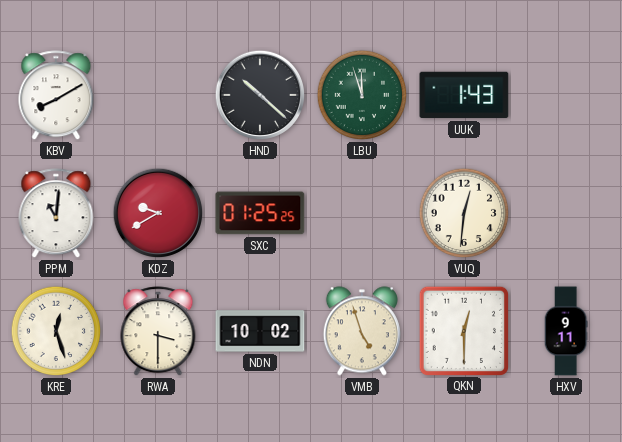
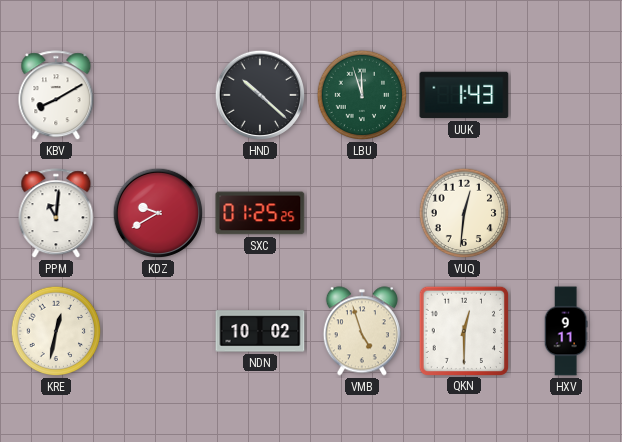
KRE: 12:27 -> 12:32 (56, 331)
RWA: 3:30 -> none (158, 332)
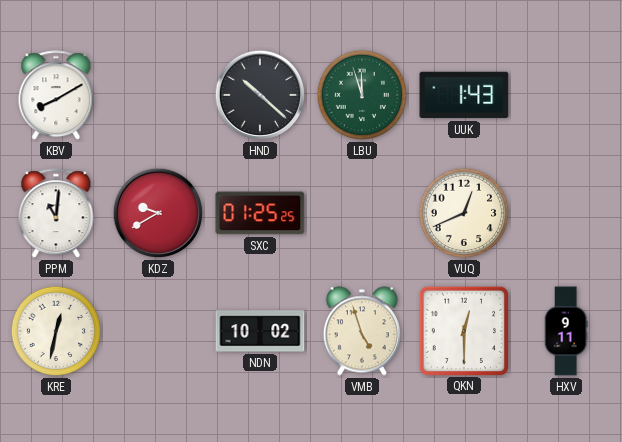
VUQ: 12:31 -> 12:41 (464, 213)
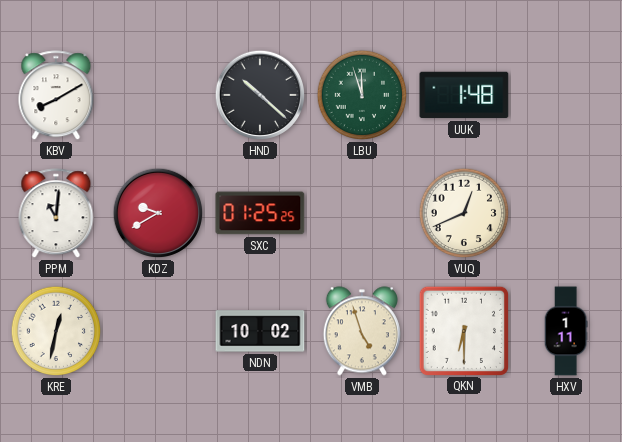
UUK: 1:43 -> 1:48 (464, 95)
QKN: 12:30 -> 6:30 (463, 330)
HXV: 9:11 -> 1:11 (566, 331)
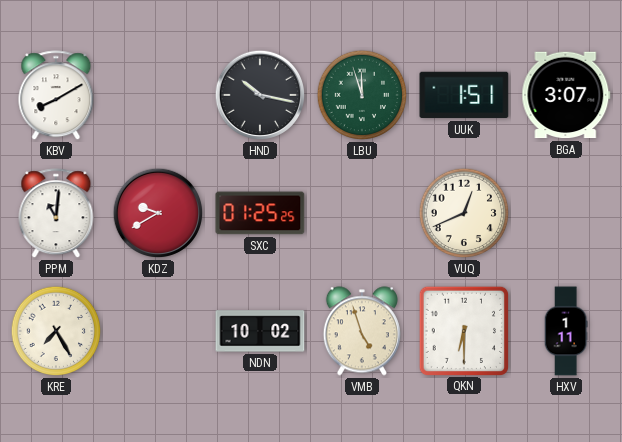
HND: 10:22 -> 10:17 (260, 95)
UUK: 1:48 -> 1:51 (464, 95)
BGA: none -> 3:07 (566, 95)
KRE: 12:32 -> 7:25 (56, 331)
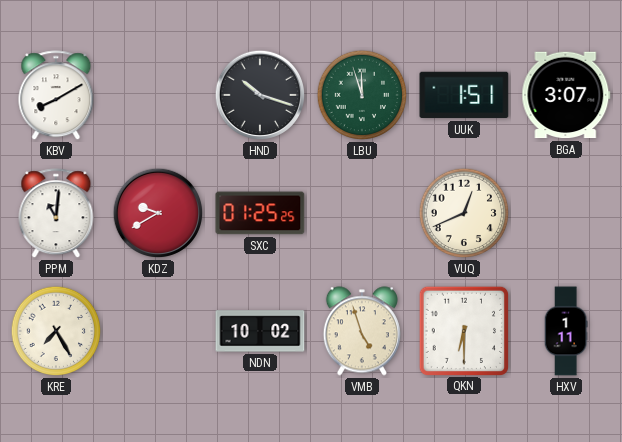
HND: 10:17 -> 10:18 (260, 95)
